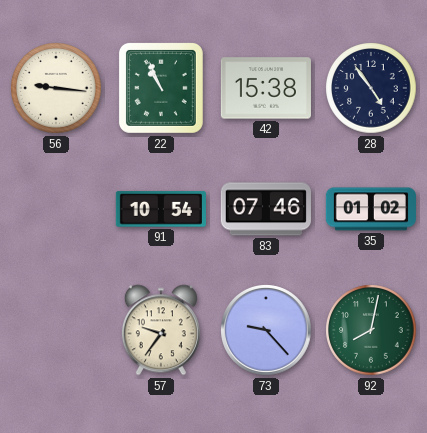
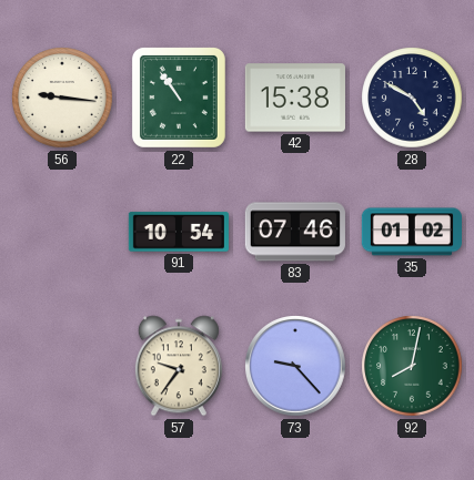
22: 10:56 -> 10:54 (179, 98)
28: 4:54 -> 4:50 (412, 98)
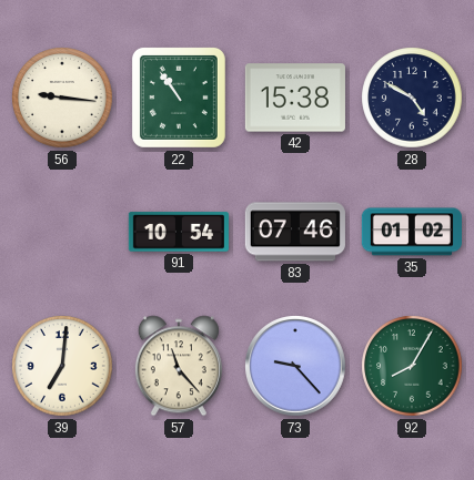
39: none -> 7:01 (62, 366)
57: 9:36 -> 11:23 (179, 366)
92: 8:02 -> 8:05 (412, 366)
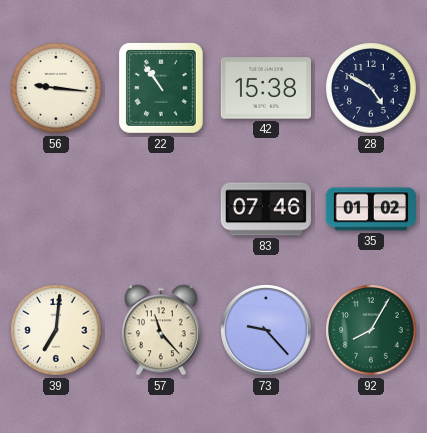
91: 10:54 -> none (179, 232)
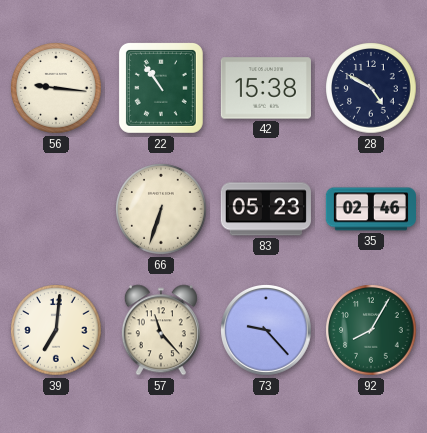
66: none -> 6:33 (161, 209)
83: 07:46 -> 05:23 (266, 209)
35: 01:02 -> 02:46 (371, 209)
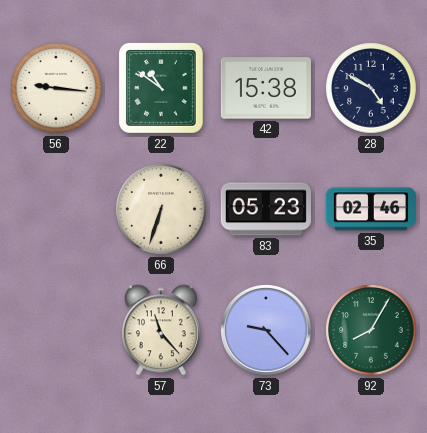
22: 10:54 -> 10:51 (161, 88)
39: 7:01 -> none (56, 330)
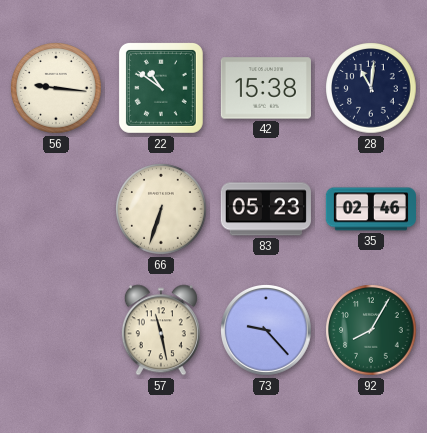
28: 4:50 -> 11:01 (371, 88)
57: 11:23 -> 11:28 (161, 330)
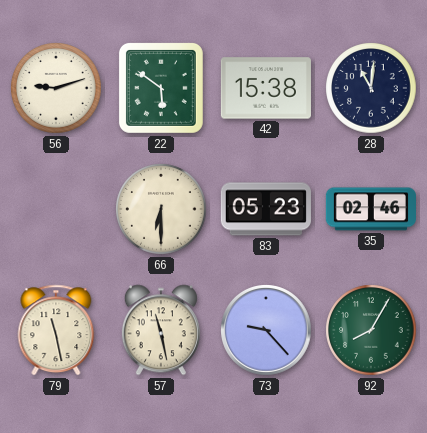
56: 9:16 -> 9:12 (56, 88)
22: 10:51 -> 5:51 (161, 88)
66: 6:33 -> 6:30 (161, 209)
79: none -> 11:28 (56, 330)
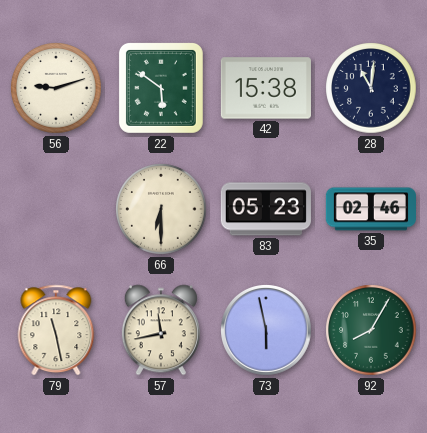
57: 11:28 -> 11:43 (161, 330)
73: 9:23 -> 5:58 (267, 331)
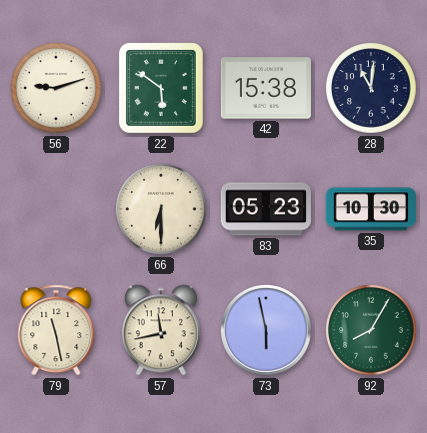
35: 02:46 -> 10:30 (371, 209)
